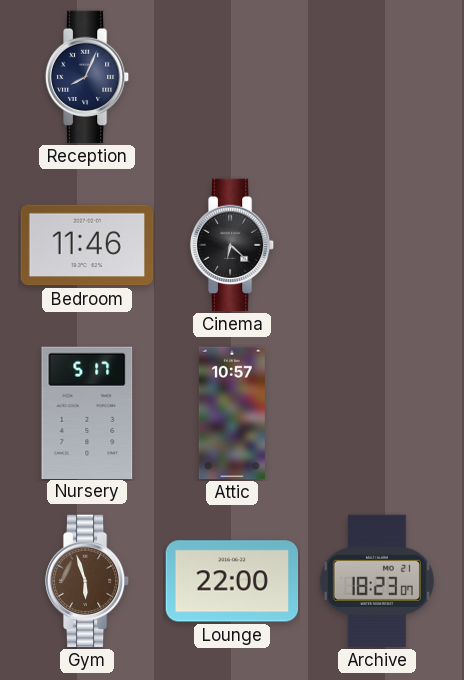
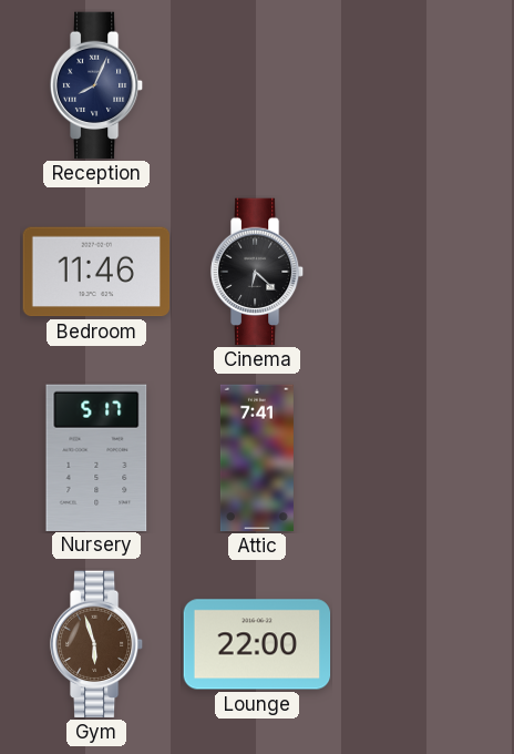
Attic: 10:57 -> 7:41 (257, 458)
Archive: 18:23 -> none (377, 581)
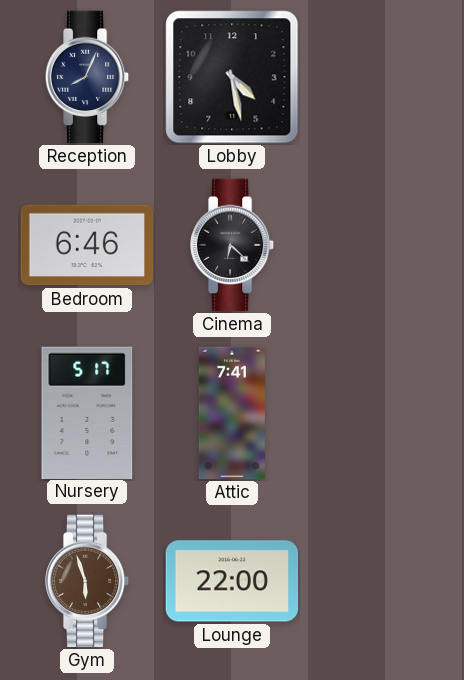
Lobby: none -> 4:28 (232, 77)
Bedroom: 11:46 -> 6:46 (87, 245)
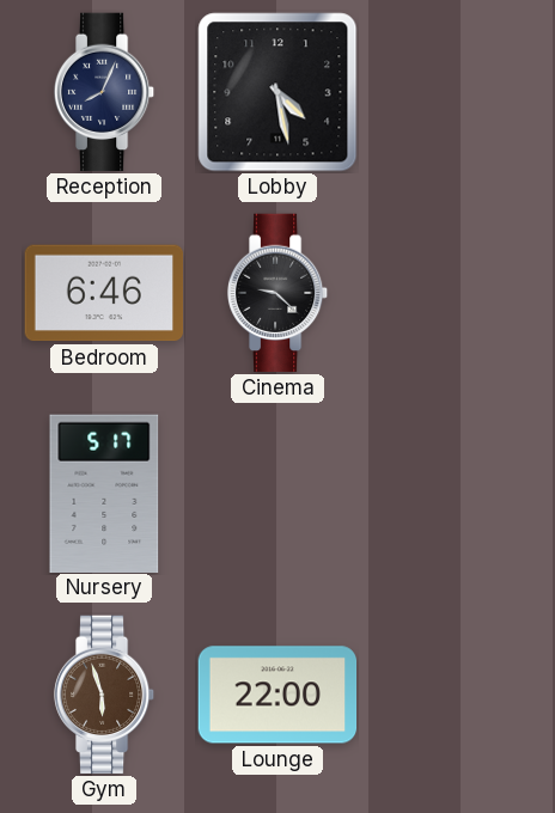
Cinema: 6:22 -> 9:22 (277, 293)
Attic: 7:41 -> none (232, 413)
